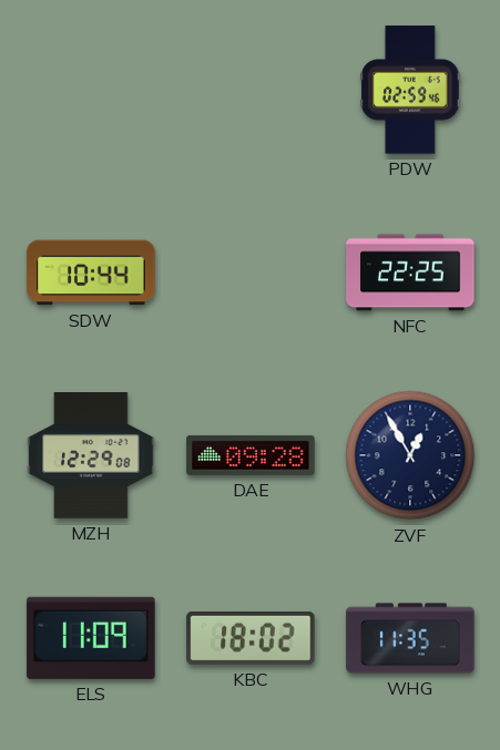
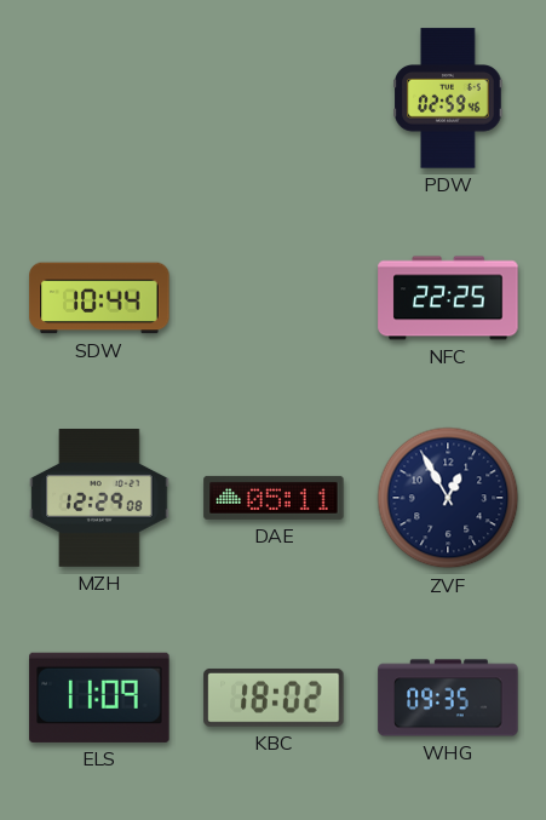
DAE: 09:28 -> 05:11 (274, 498)
WHG: 11:35 -> 09:35 (448, 698)
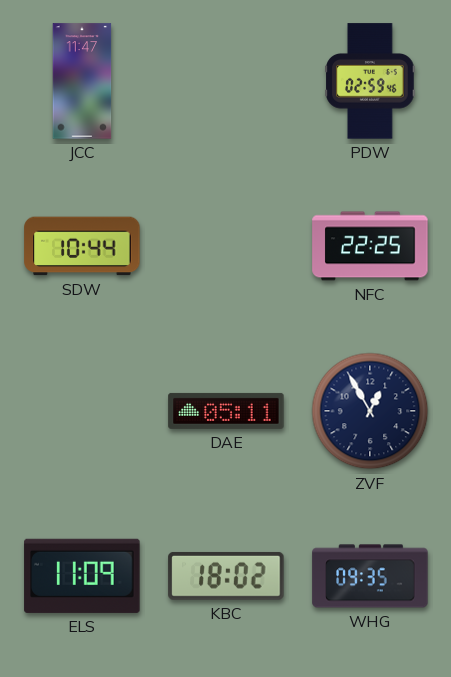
JCC: none -> 11:47 (82, 81)
MZH: 12:29 -> none (99, 499)
